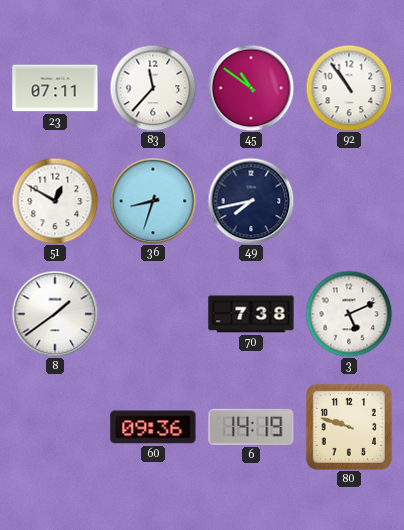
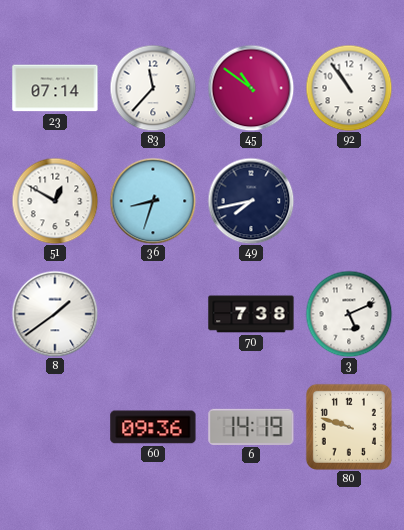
23: 07:11 -> 07:14 (55, 88)
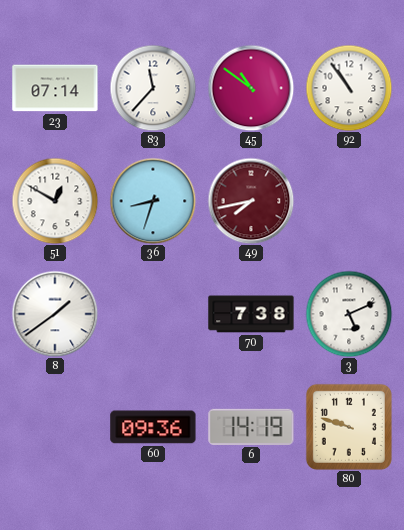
49 dial: navy -> burgundy (251, 201)
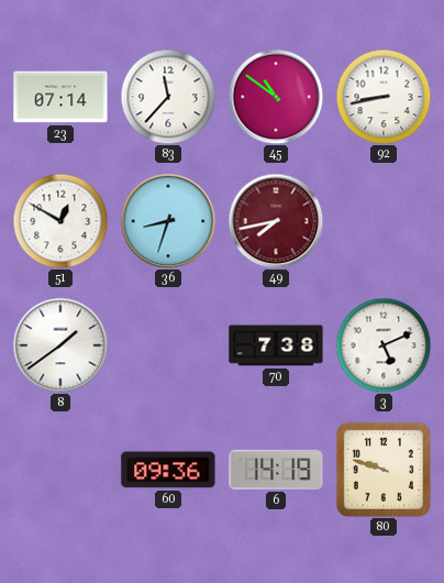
92: 10:54 -> 8:43 (384, 97)
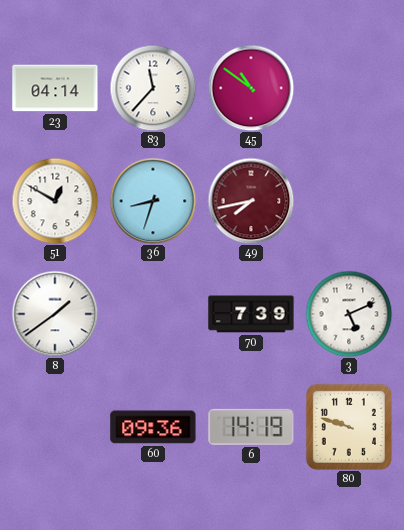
23: 07:14 -> 04:14 (55, 88)
92: 8:43 -> none (384, 97)
70: 7:38 -> 7:39 (251, 314)
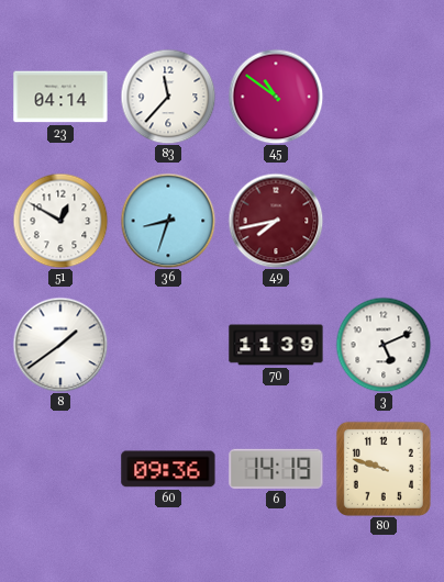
70: 7:39 -> 11:39 (276, 345)
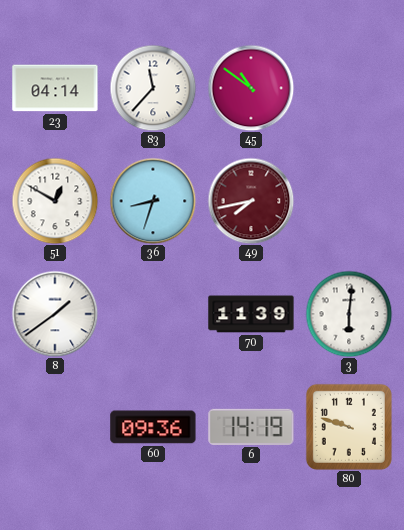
3: 5:11 -> 6:01 (349, 314)
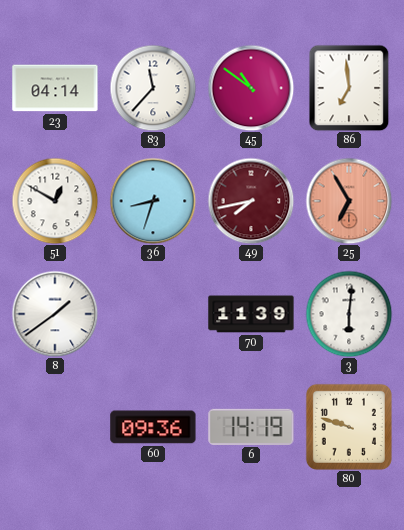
86: none -> 6:59 (349, 88)
25: none -> 6:55 (349, 201)
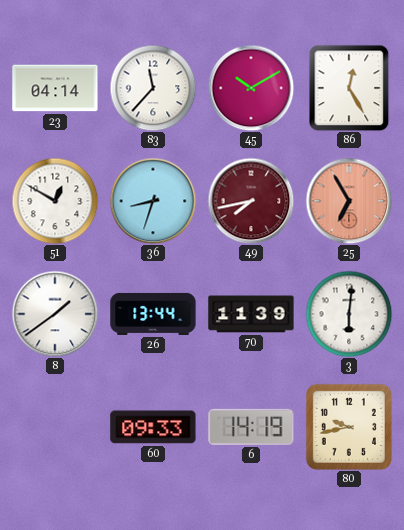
45: 10:51 -> 10:10 (251, 88)
86: 6:59 -> 12:25 (349, 88)
26: none -> 13:44 (153, 314)
60: 09:36 -> 09:33 (153, 427)
80: 9:48 -> 9:43 (349, 427)
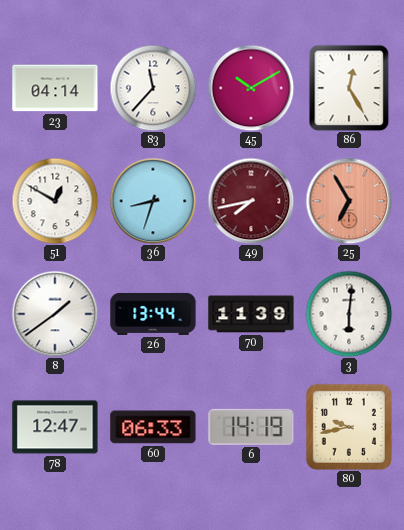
78: none -> 12:47 (55, 427)
60: 09:33 -> 06:33 (153, 427)
